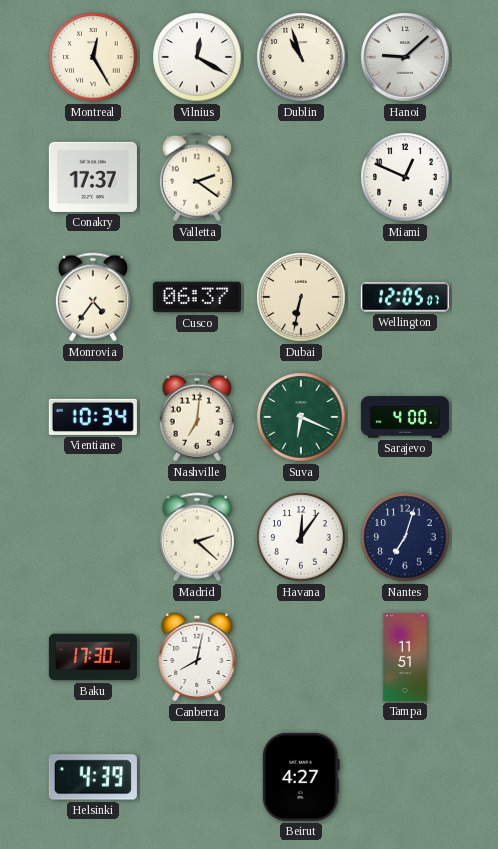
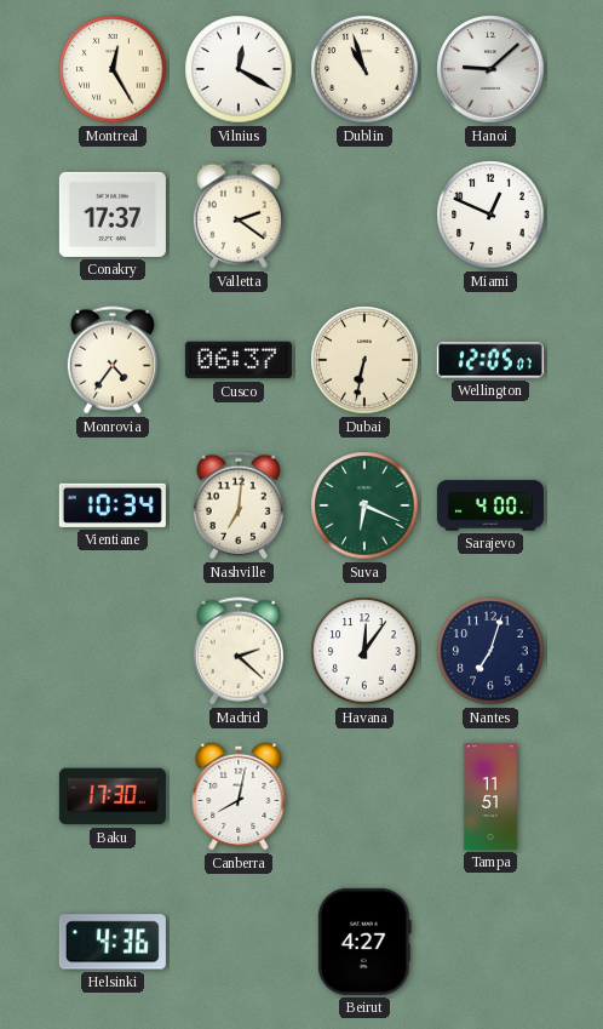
Helsinki: 4:39 -> 4:36 (113, 942)
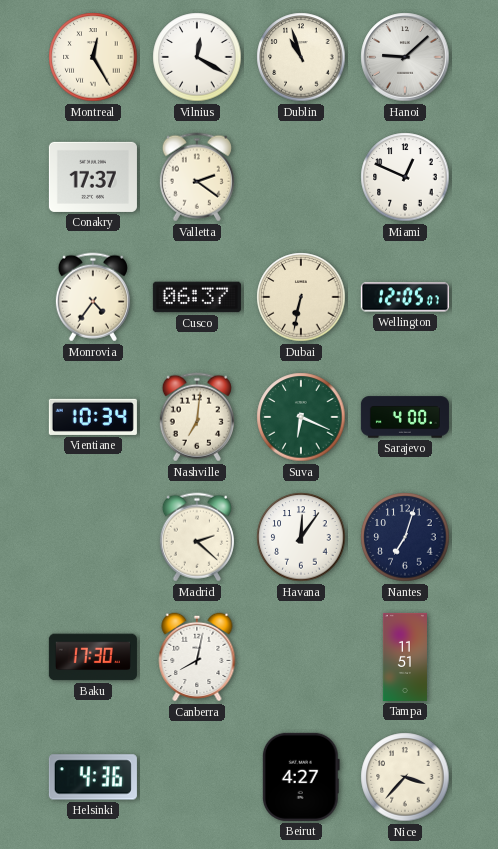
Nice: none -> 3:37 (405, 777)
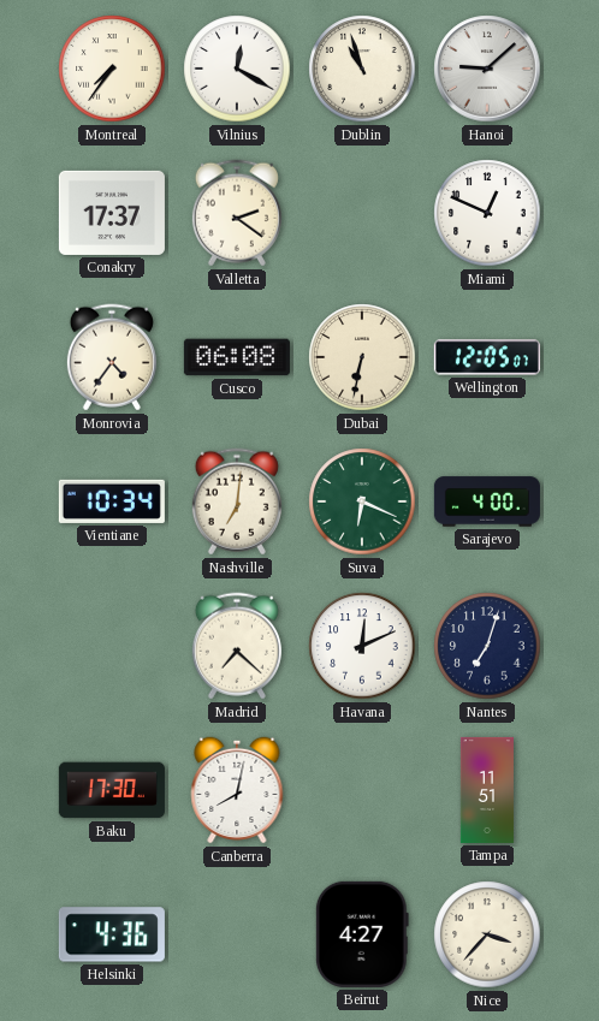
Montreal: 12:25 -> 7:36 (112, 69)
Cusco: 06:37 -> 06:08 (237, 357)
Madrid: 2:22 -> 7:22 (237, 646)
Havana: 12:06 -> 12:11 (362, 646)
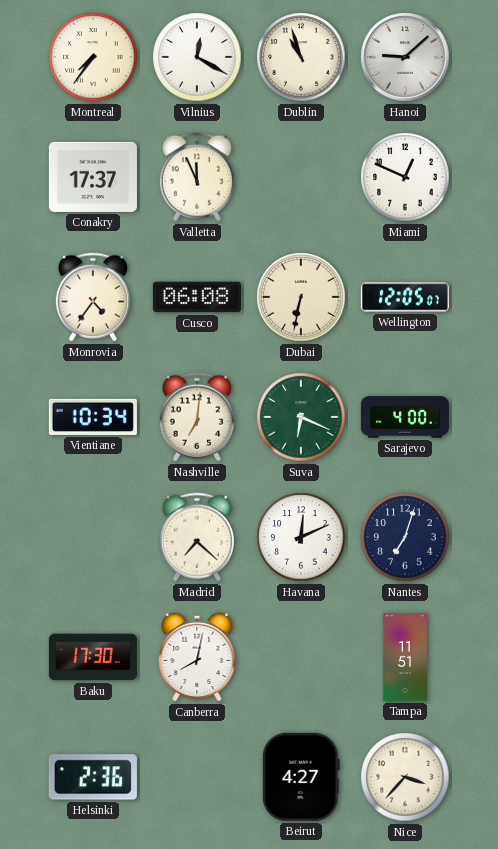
Valletta: 2:21 -> 11:56 (197, 177)
Helsinki: 4:36 -> 2:36 (93, 777)
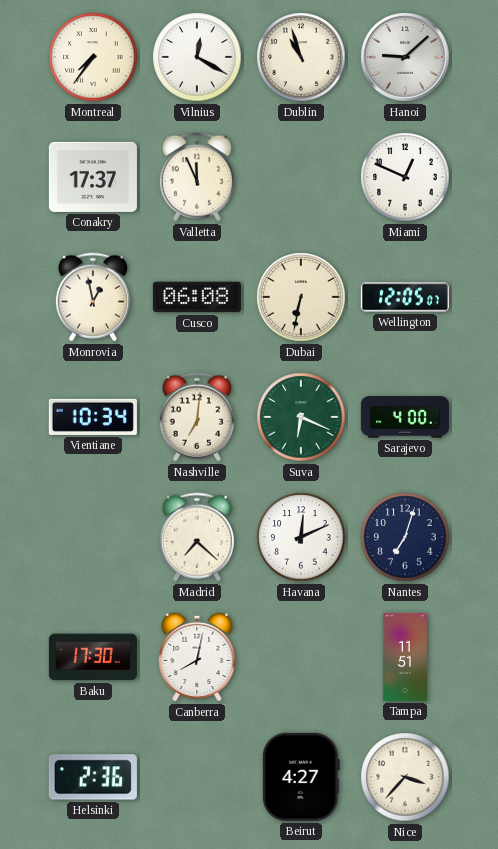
Monrovia: 4:36 -> 12:58 (93, 297)
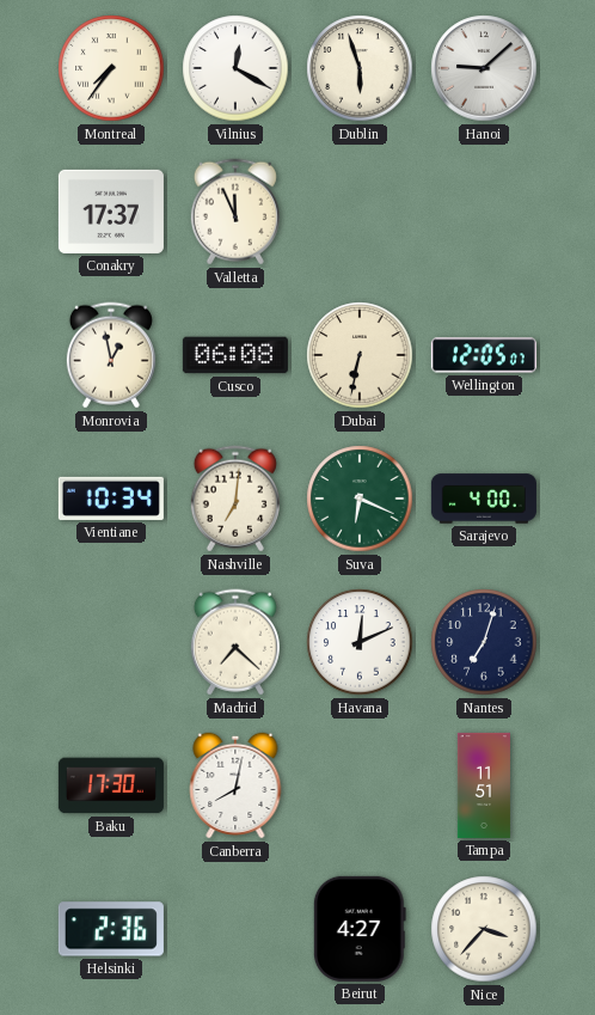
Dublin: 10:57 -> 5:57 (360, 68)
Miami: 12:49 -> none (405, 177)
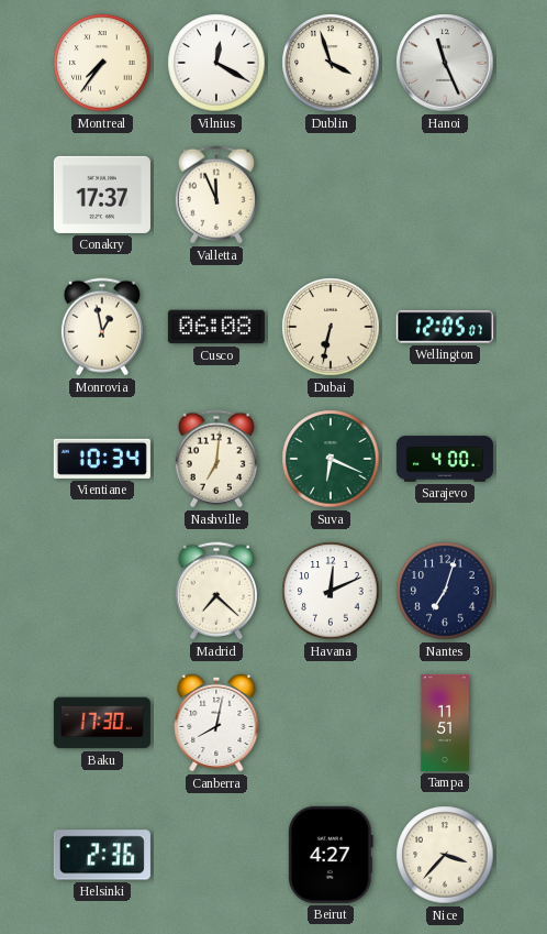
Dublin: 5:57 -> 3:57 (331, 63)
Hanoi: 9:08 -> 11:26 (445, 63)
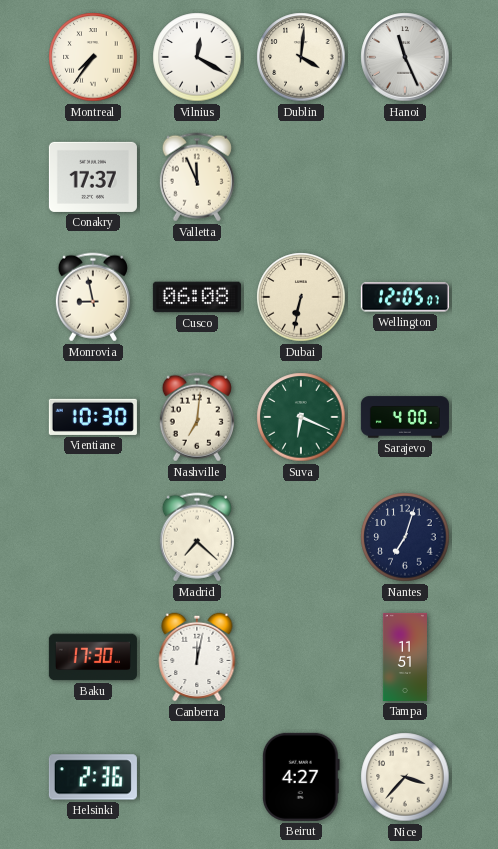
Dublin: 3:57 -> 4:01 (301, 57)
Monrovia: 12:58 -> 8:58 (93, 297)
Vientiane: 10:34 -> 10:30 (93, 417)
Havana: 12:11 -> none (331, 591)
Canberra: 8:02 -> 12:02 (197, 657)
